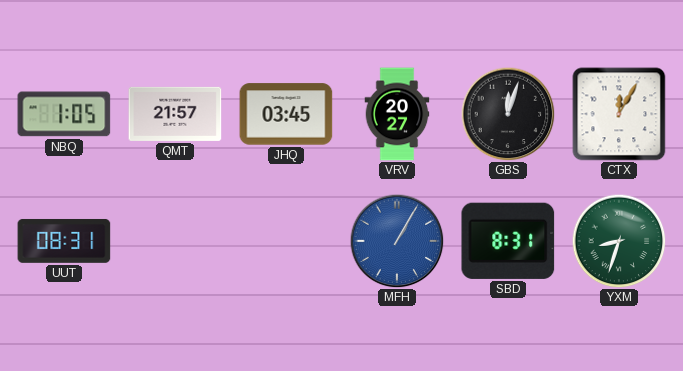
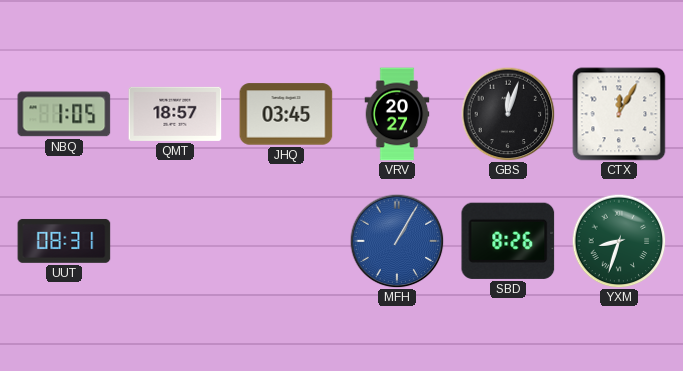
QMT: 21:57 -> 18:57 (175, 114)
SBD: 8:31 -> 8:26 (508, 241)
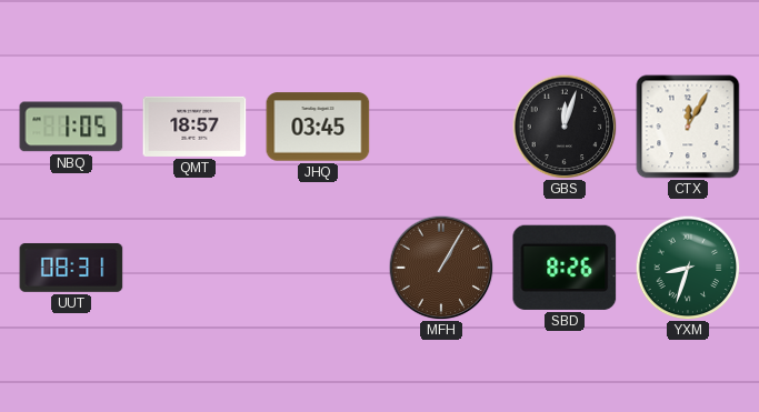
VRV: 20:27 -> none (397, 114)
MFH dial: blue -> brown (441, 268)
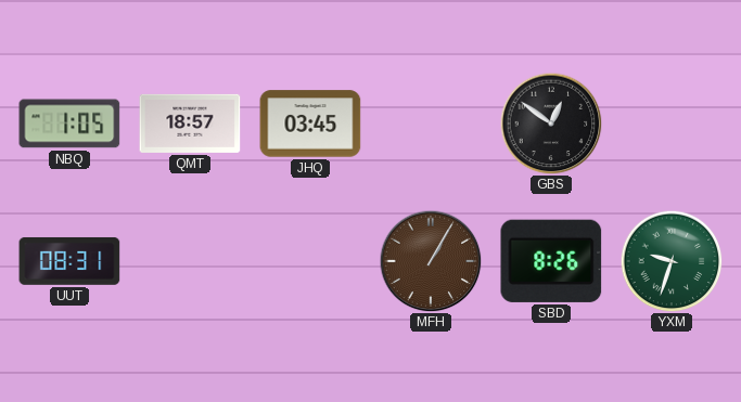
GBS: 12:03 -> 12:51 (551, 124)
CTX: 12:05 -> none (688, 127)
YXM: 8:33 -> 9:33 (672, 261)
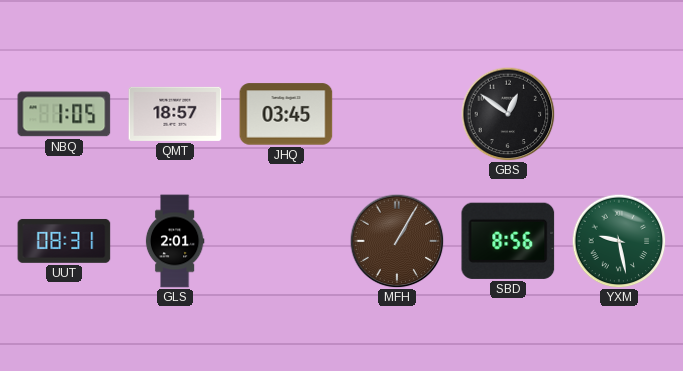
GLS: none -> 2:01 (175, 241)
SBD: 8:26 -> 8:56 (508, 241)
YXM: 9:33 -> 9:28 (619, 241)
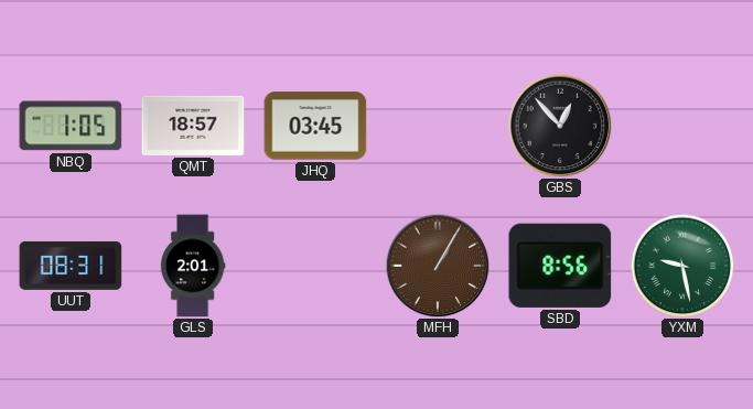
GBS: 12:51 -> 12:53 (560, 126)
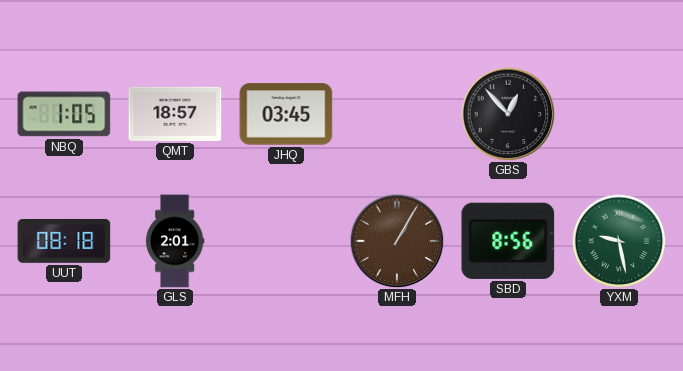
UUT: 08:31 -> 08:18 (64, 241)
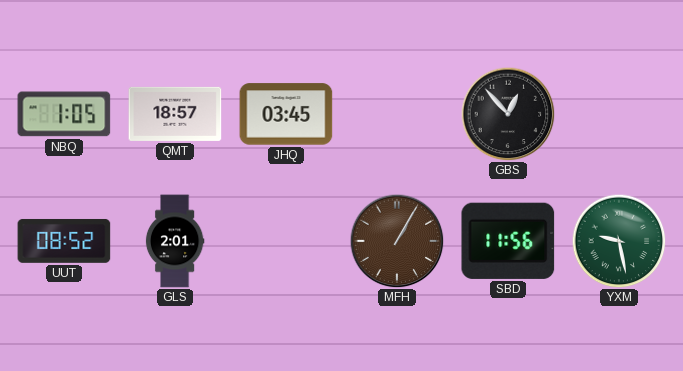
UUT: 08:18 -> 08:52 (64, 241)
SBD: 8:56 -> 11:56 (508, 241)
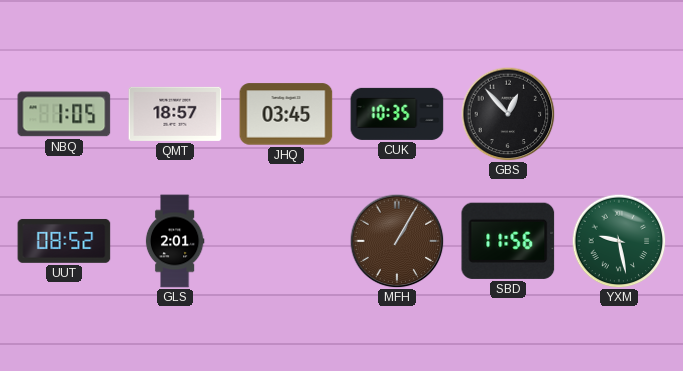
CUK: none -> 10:35 (397, 114)
